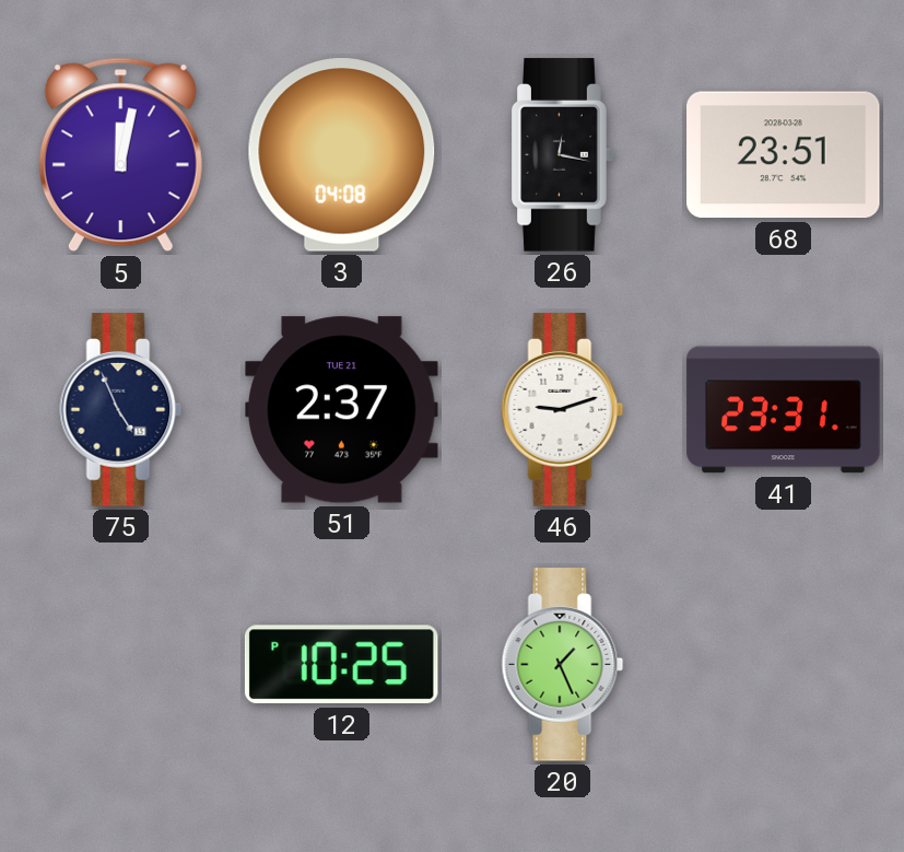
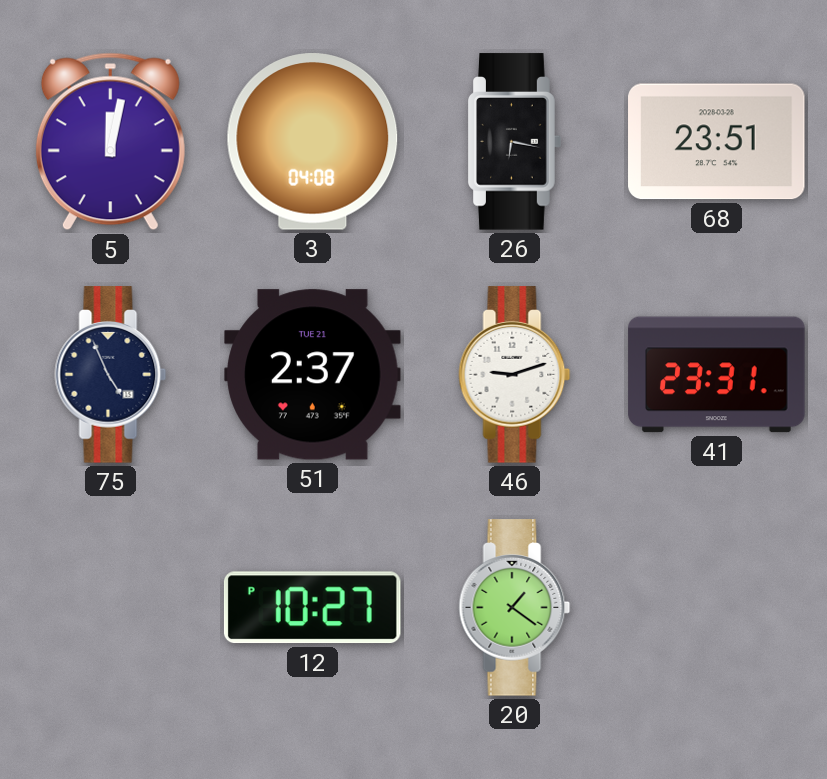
26: 12:17 -> 6:17 (514, 142)
12: 10:25 -> 10:27 (312, 608)
20: 1:26 -> 1:21 (515, 608)
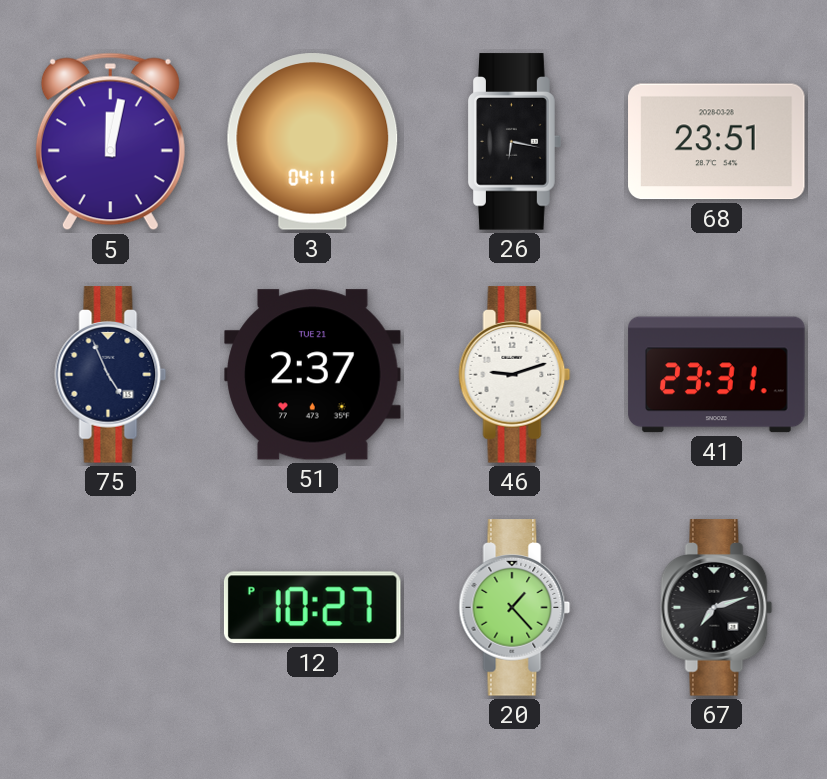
3: 04:08 -> 04:11 (313, 142)
20: 1:21 -> 1:23 (515, 608)
67: none -> 7:12 (717, 608)
